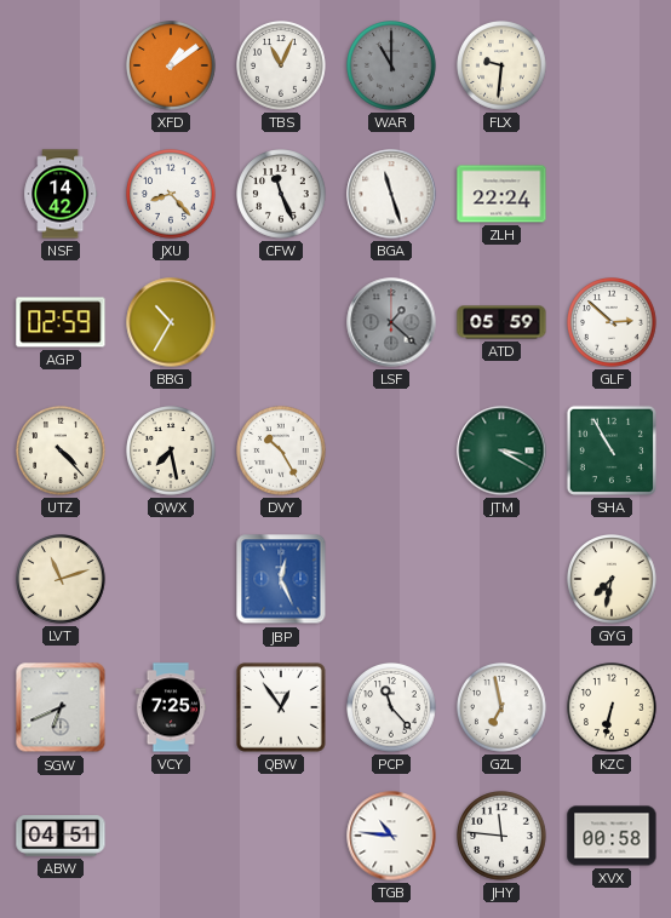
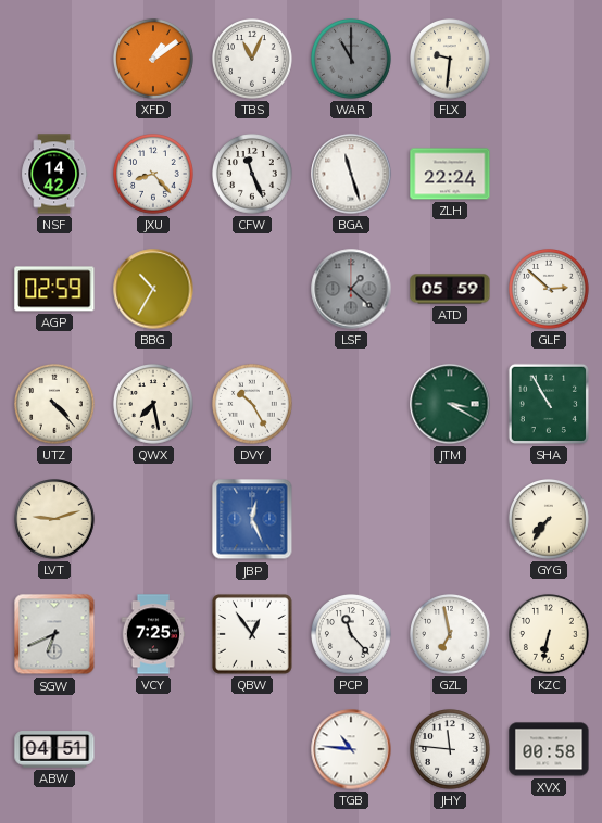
LVT: 11:12 -> 9:12 (55, 520)
GYG: 7:32 -> 7:36 (550, 520)
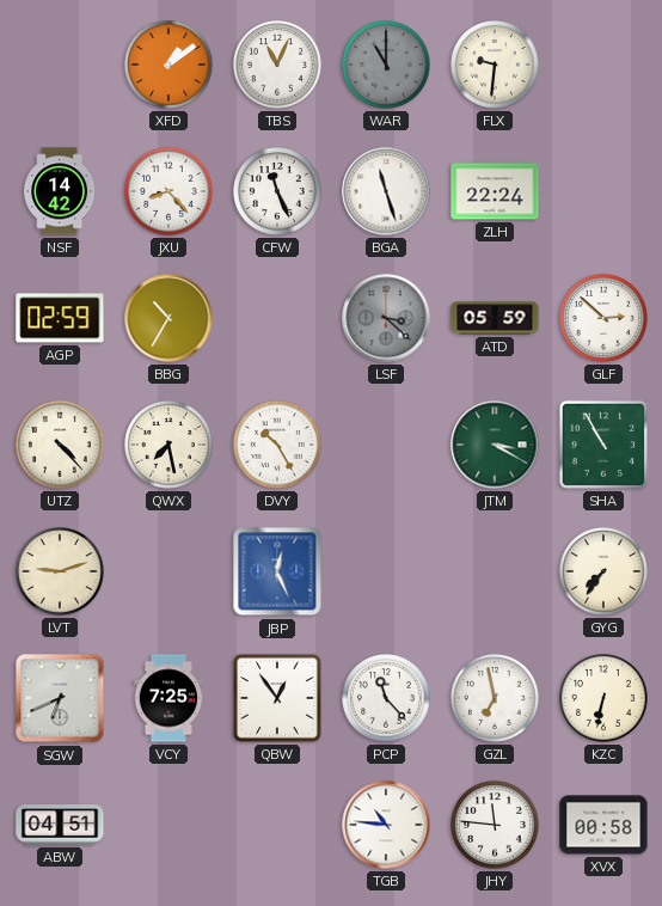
LSF: 1:22 -> 3:22 (386, 318)
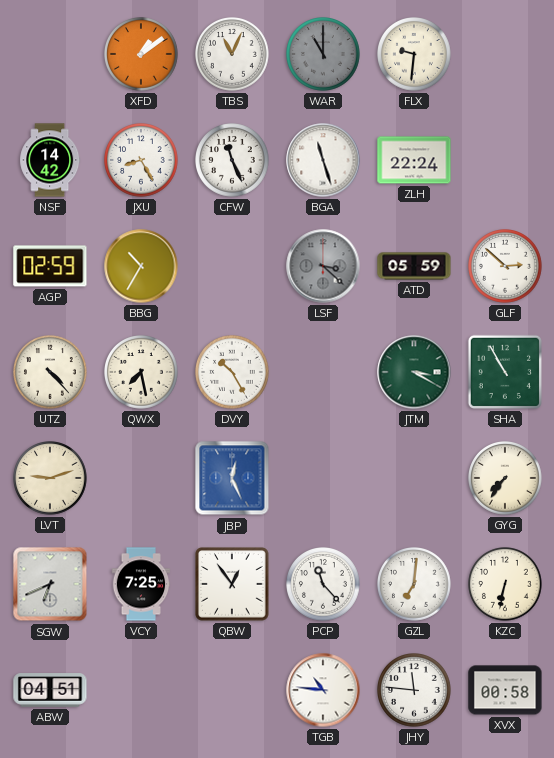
JXU: 8:23 -> 8:25 (142, 161)
GZL: 6:58 -> 7:01 (415, 585)
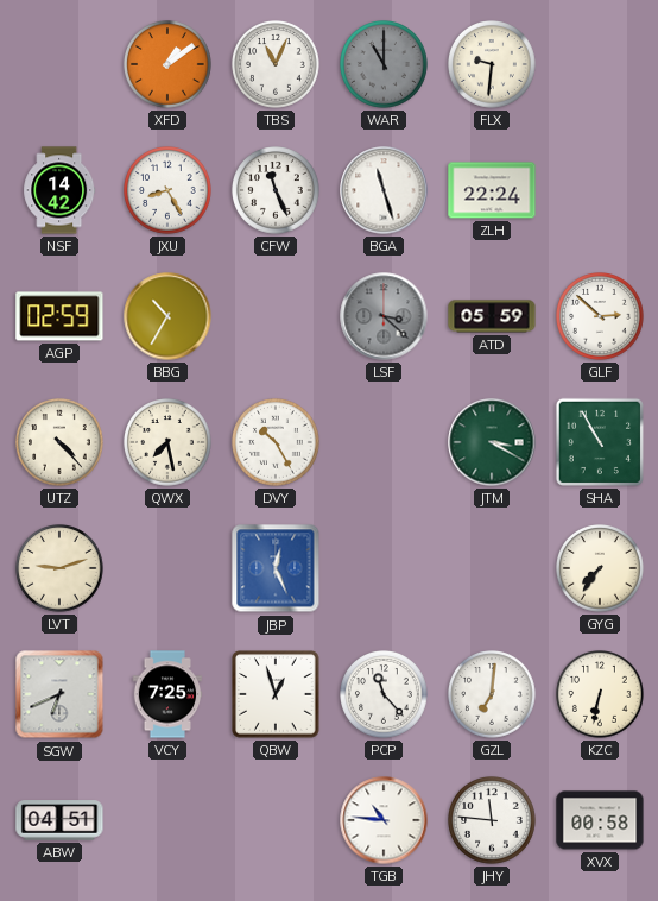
QBW: 12:54 -> 12:57 (276, 694)
